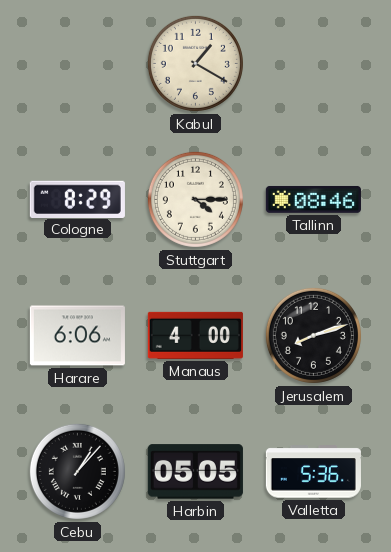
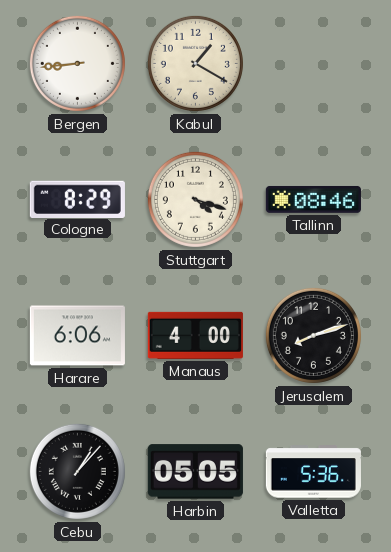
Bergen: none -> 8:44 (77, 63)
Stuttgart: 4:15 -> 4:18 (195, 199)
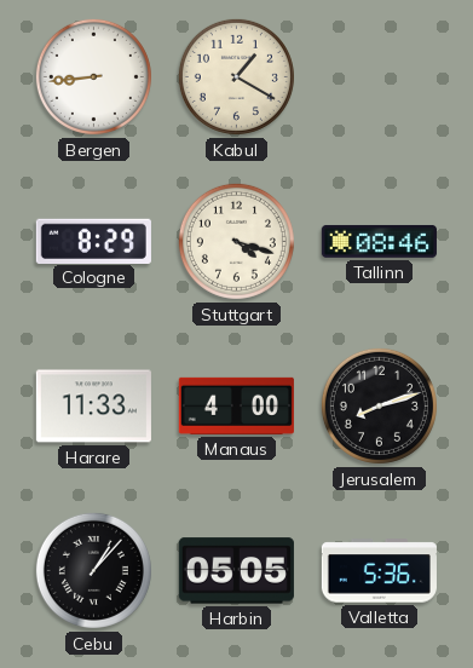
Harare: 6:06 -> 11:33 (93, 407)
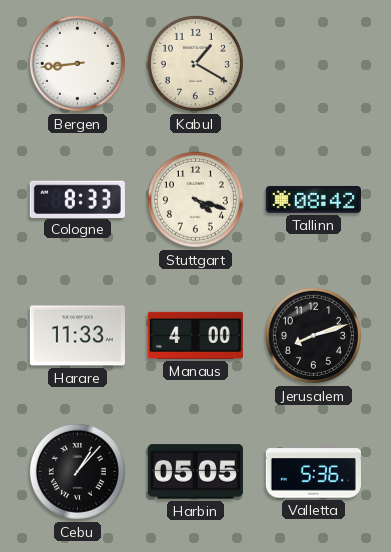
Cologne: 8:29 -> 8:33 (77, 199)
Tallinn: 08:46 -> 08:42 (313, 200)
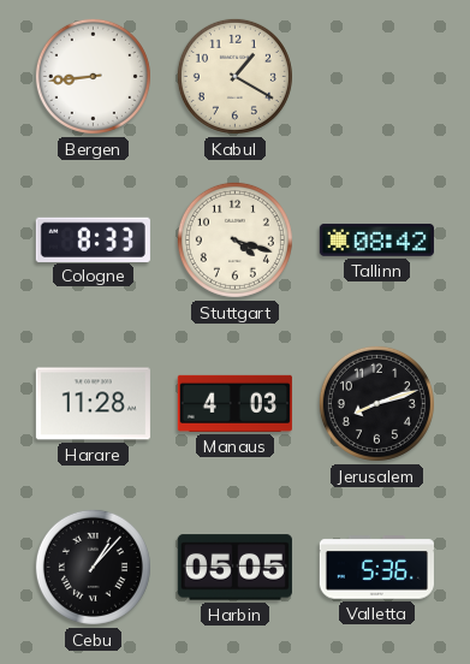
Harare: 11:33 -> 11:28 (93, 404)
Manaus: 4:00 -> 4:03 (234, 403)
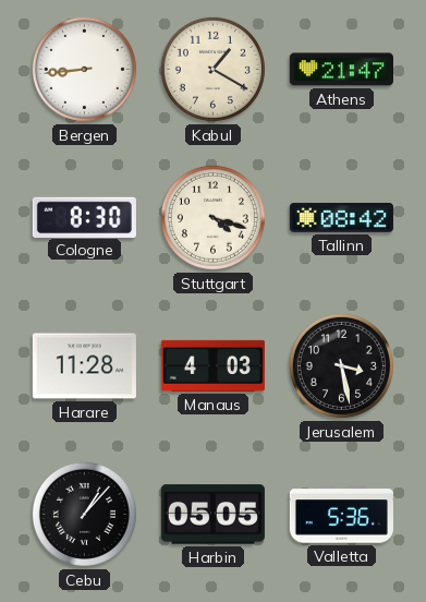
Athens: none -> 21:47 (341, 70)
Cologne: 8:33 -> 8:30 (84, 217)
Jerusalem: 8:12 -> 3:28 (341, 365)
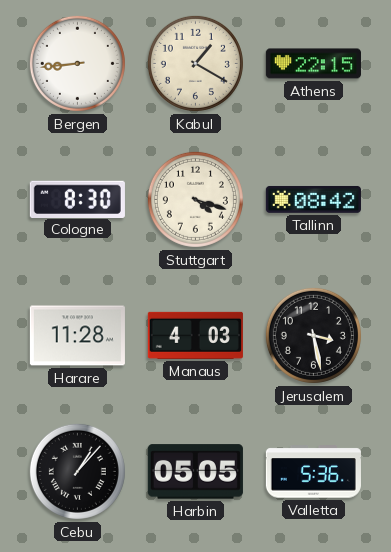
Athens: 21:47 -> 22:15 (313, 64)
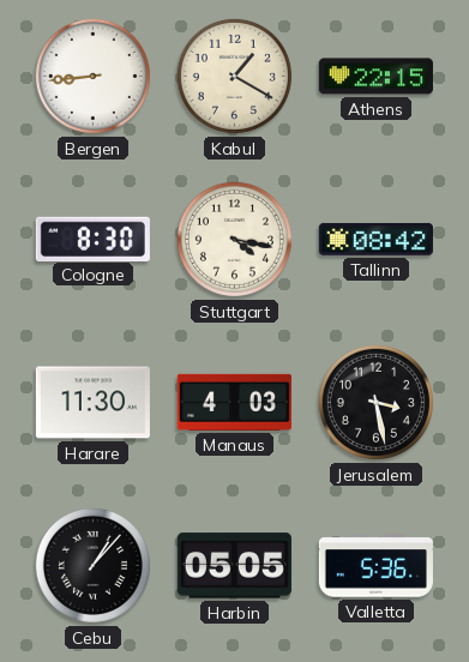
Stuttgart: 4:18 -> 4:17 (234, 239)
Harare: 11:28 -> 11:30 (92, 403)
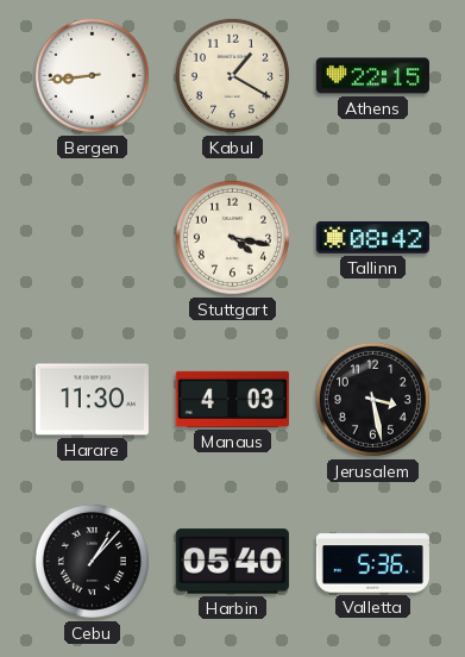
Cologne: 8:30 -> none (92, 239)
Harbin: 05:05 -> 05:40 (232, 562)
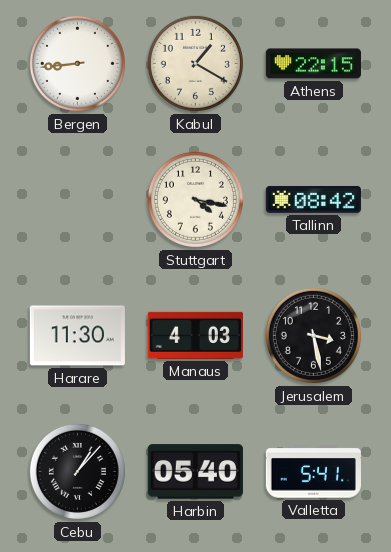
Valletta: 5:36 -> 5:41 (313, 472)
